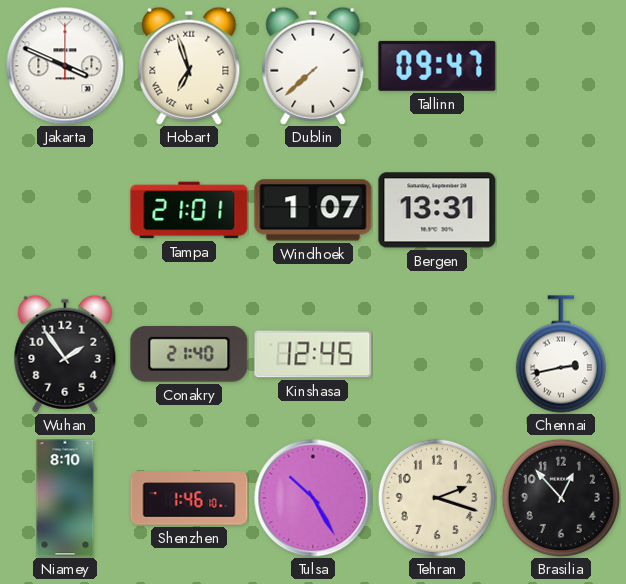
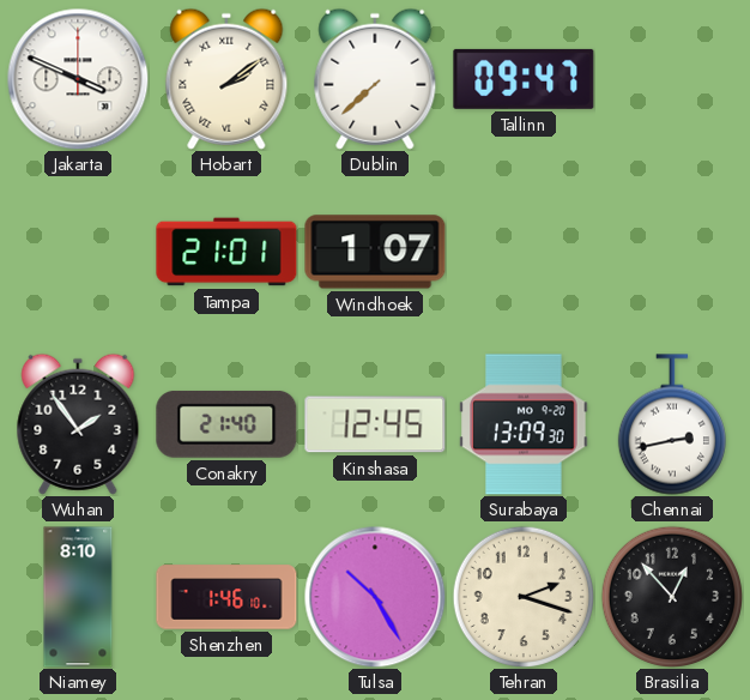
Hobart: 6:57 -> 2:09 (226, 79)
Bergen: 13:31 -> none (437, 210)
Surabaya: none -> 13:09 (524, 424)
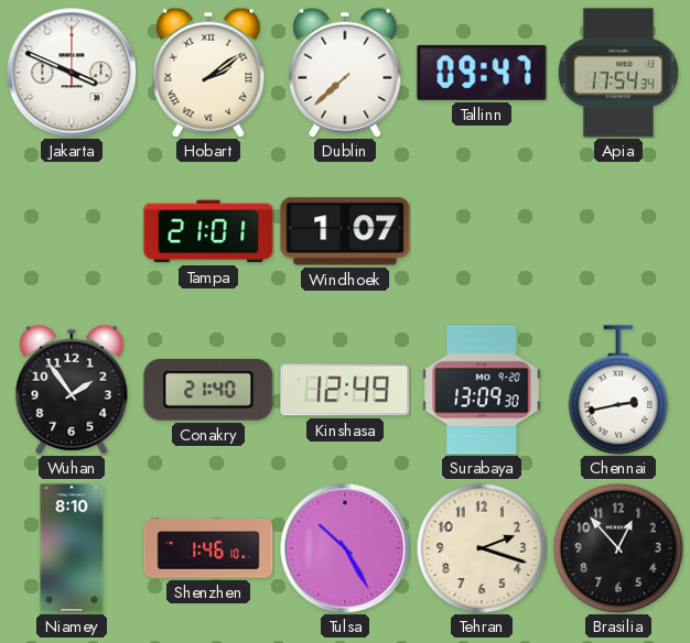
Apia: none -> 17:54 (618, 73)
Kinshasa: 12:45 -> 12:49 (345, 390)
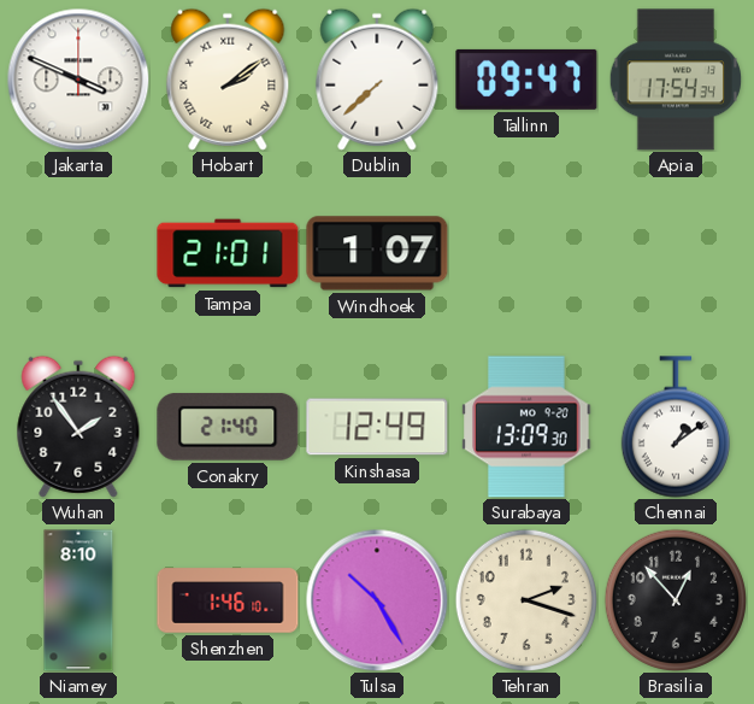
Chennai: 2:43 -> 1:09 (676, 427)
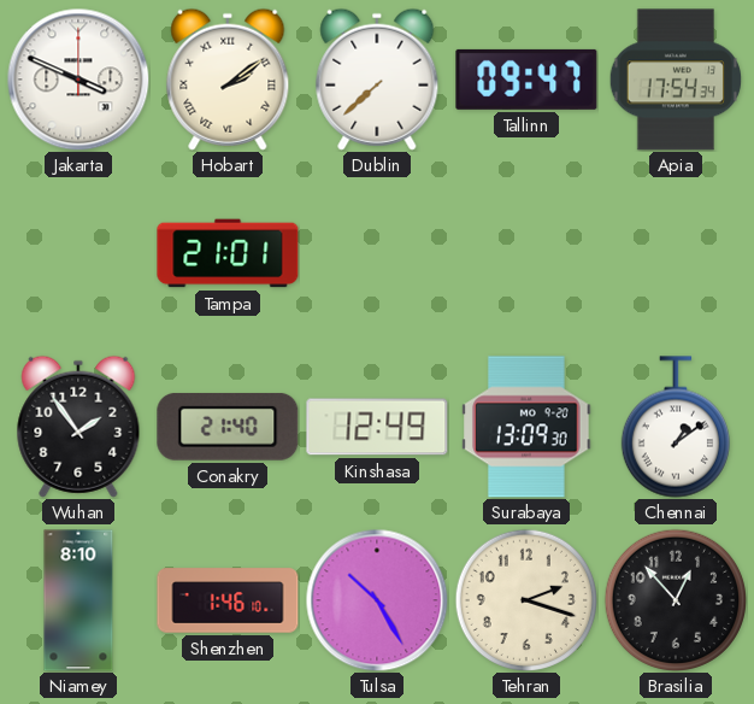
Windhoek: 1:07 -> none (377, 253)
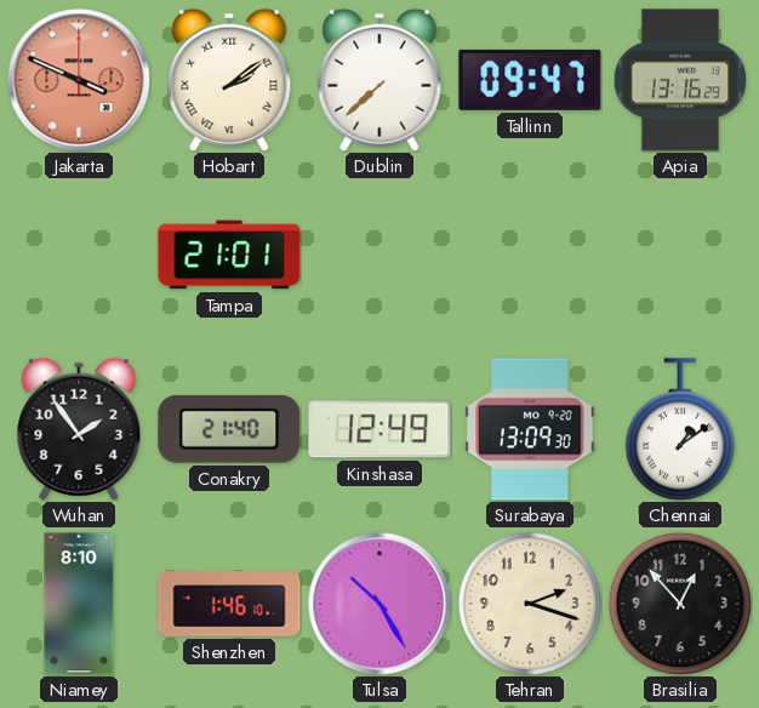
Jakarta dial: white -> salmon (79, 80)
Apia: 17:54 -> 13:16 (680, 80)
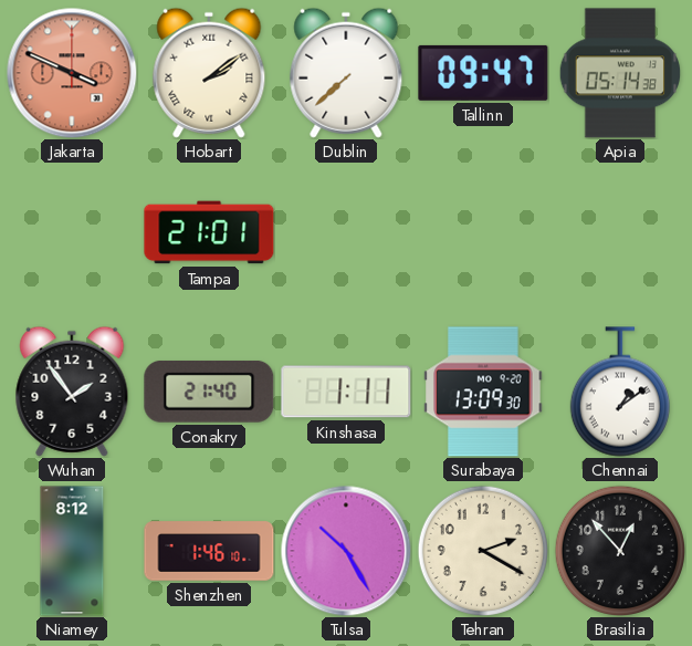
Apia: 13:16 -> 05:14 (620, 73)
Kinshasa: 12:49 -> 1:11 (346, 392)
Niamey: 8:10 -> 8:12 (72, 551)
Tehran: 2:18 -> 2:20 (482, 550)
